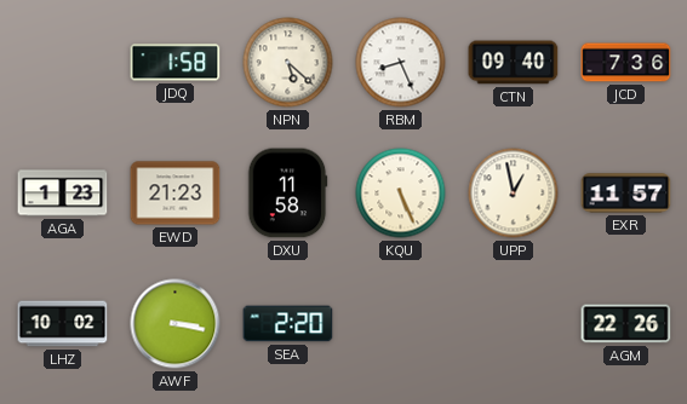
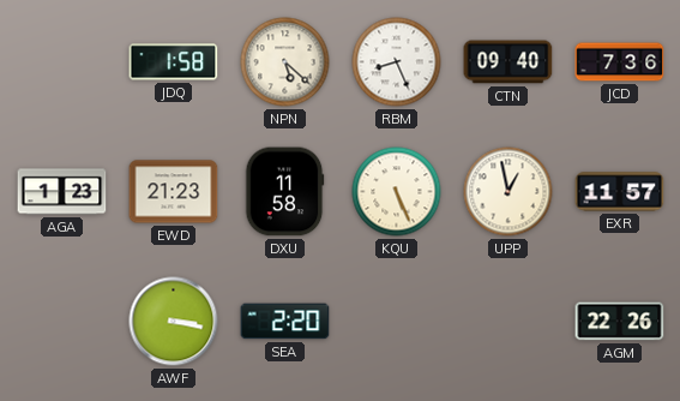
LHZ: 10:02 -> none (63, 324)
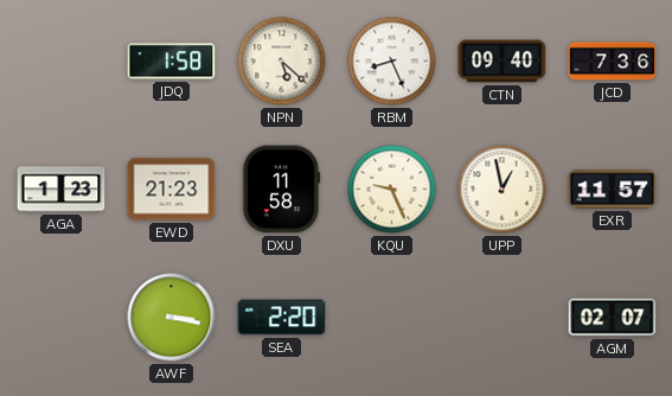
KQU: 5:26 -> 9:26 (392, 190)
AGM: 22:26 -> 02:07 (613, 318)
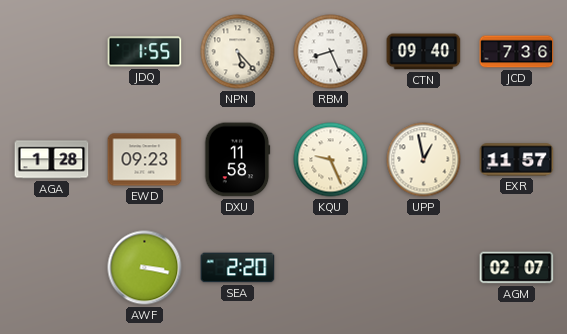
JDQ: 1:58 -> 1:55 (145, 52)
NPN: 5:22 -> 5:23 (238, 52)
AGA: 1:23 -> 1:28 (52, 160)
EWD: 21:23 -> 09:23 (145, 160)
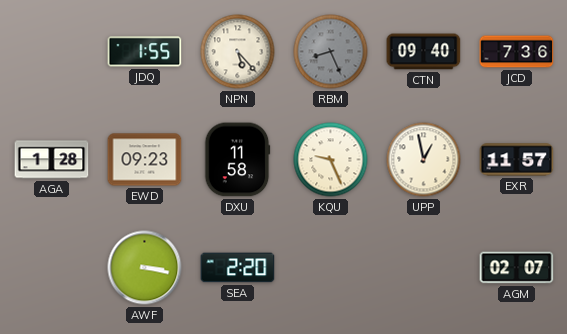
RBM dial: white -> grey (331, 52)
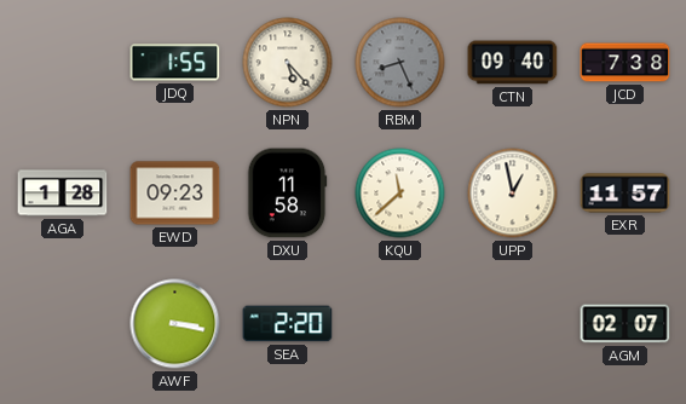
JCD: 7:36 -> 7:38 (626, 63)
KQU: 9:26 -> 11:38 (400, 194)
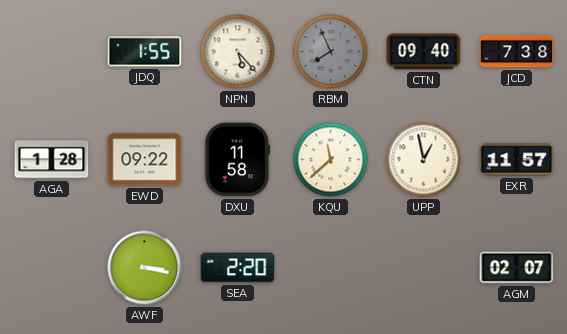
RBM: 8:26 -> 7:56 (331, 52)
EWD: 09:23 -> 09:22 (145, 160)
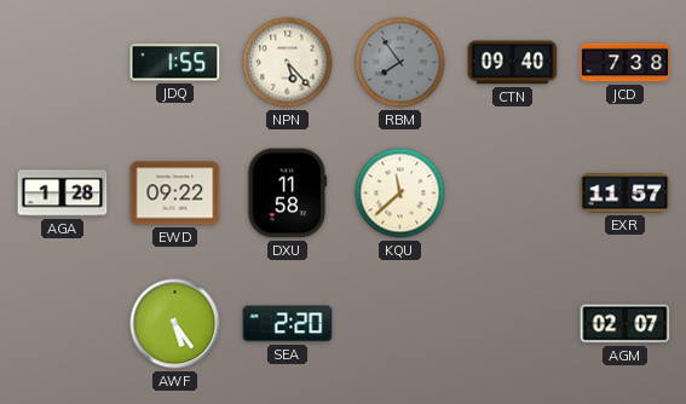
RBM: 7:56 -> 7:54 (400, 63)
UPP: 12:58 -> none (424, 160)
AWF: 3:17 -> 5:24 (175, 324)
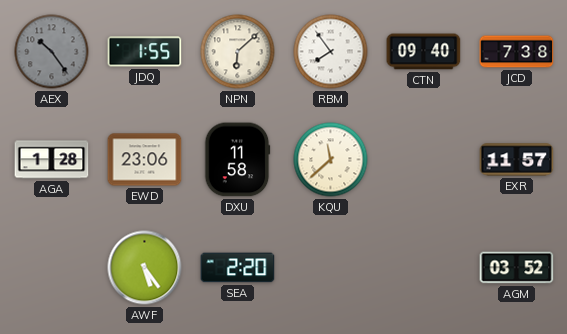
AEX: none -> 10:24 (52, 52)
NPN: 5:23 -> 6:08 (238, 52)
RBM dial: grey -> white (331, 52)
EWD: 09:22 -> 23:06 (145, 160)
AGM: 02:07 -> 03:52 (517, 268)
